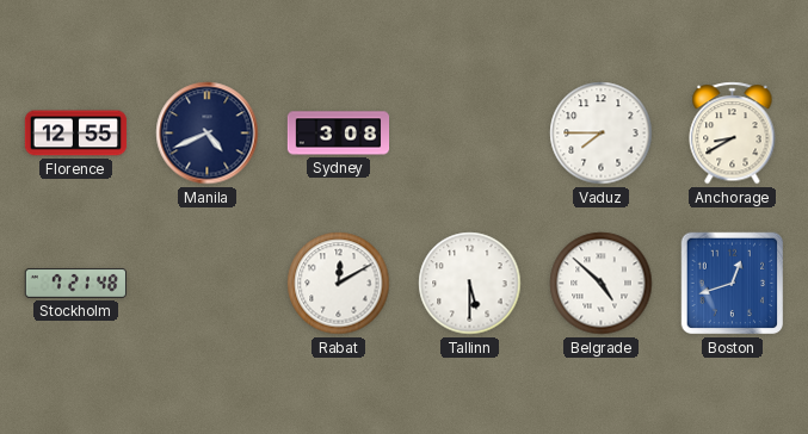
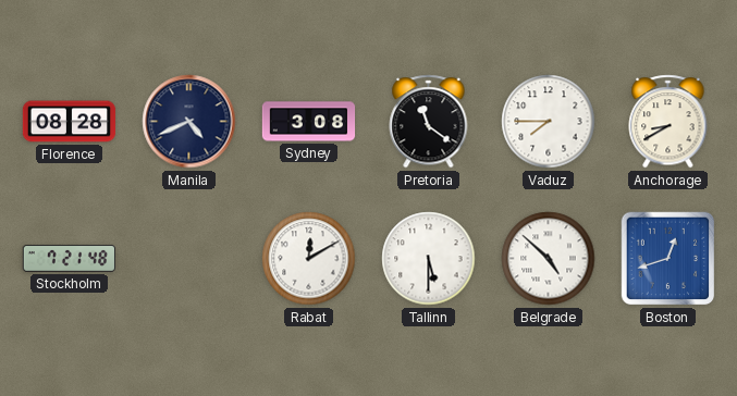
Florence: 12:55 -> 08:28 (70, 122)
Pretoria: none -> 11:21 (429, 122)
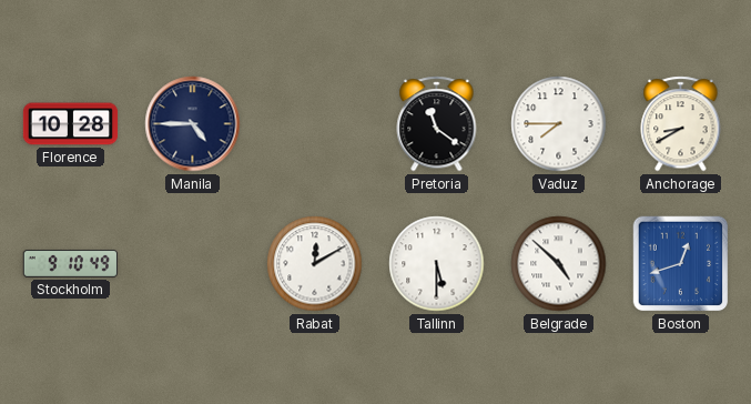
Florence: 08:28 -> 10:28 (71, 124)
Manila: 4:41 -> 4:45 (193, 124)
Sydney: 3:08 -> none (309, 122)
Stockholm: 7:21 -> 9:10 (70, 263)
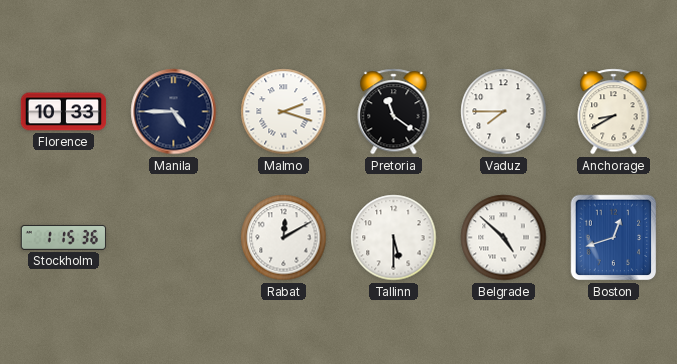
Florence: 10:28 -> 10:33 (64, 112)
Malmo: none -> 2:18 (284, 112)
Stockholm: 9:10 -> 1:15 (63, 237)
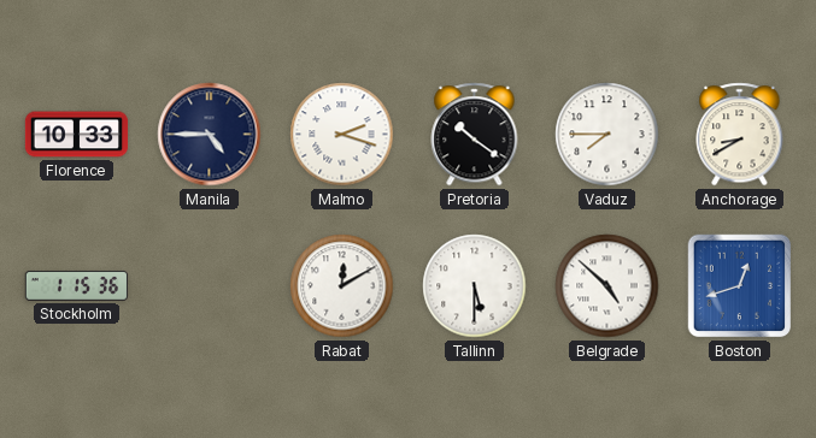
Pretoria: 11:21 -> 10:21 (475, 135)
